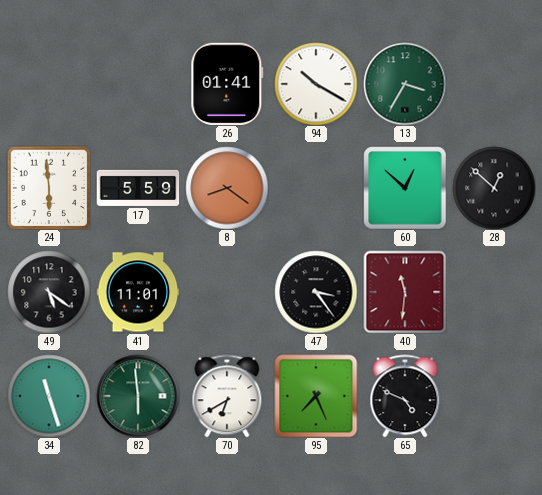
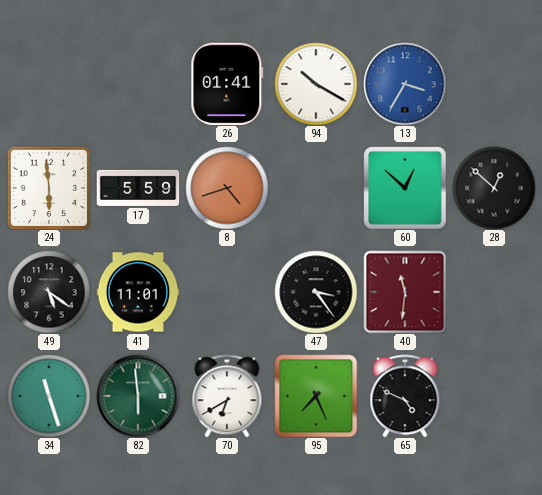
13 dial: green -> blue (405, 84)
8: 8:21 -> 4:42 (227, 188)
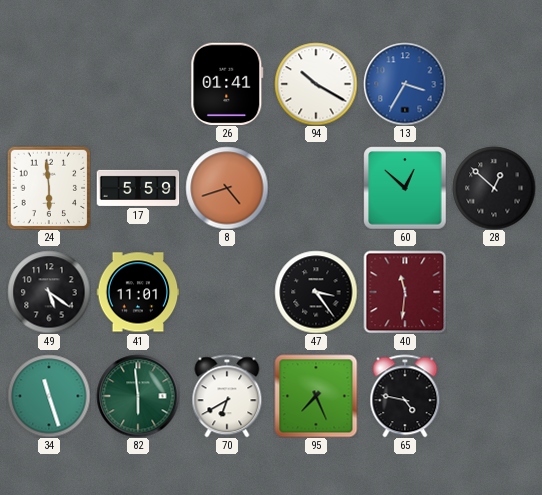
65: 4:49 -> 4:47 (405, 396)
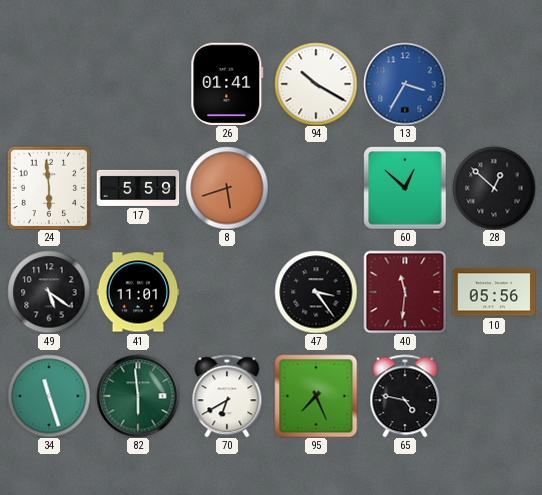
8: 4:42 -> 5:42 (227, 188)
10: none -> 05:56 (494, 292)
